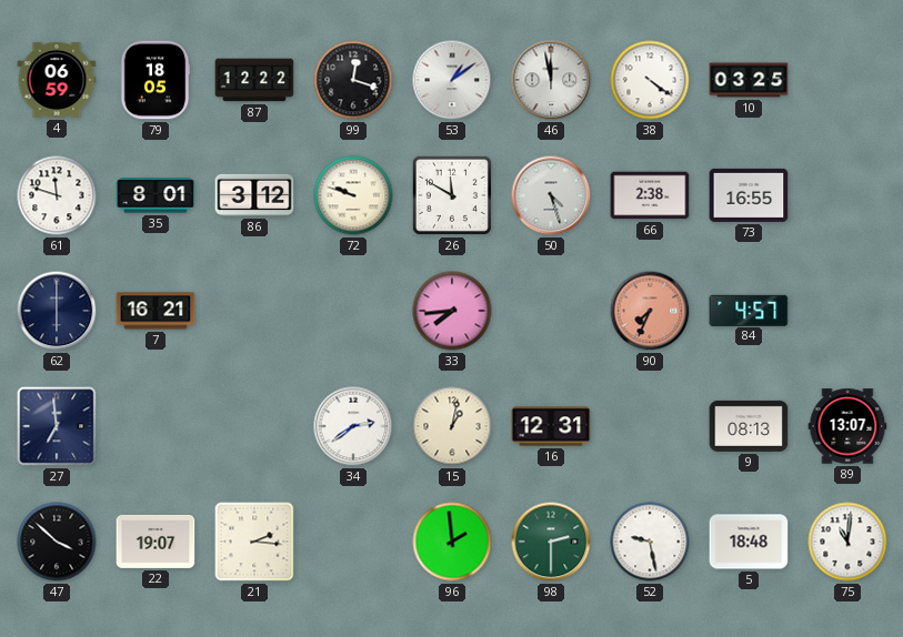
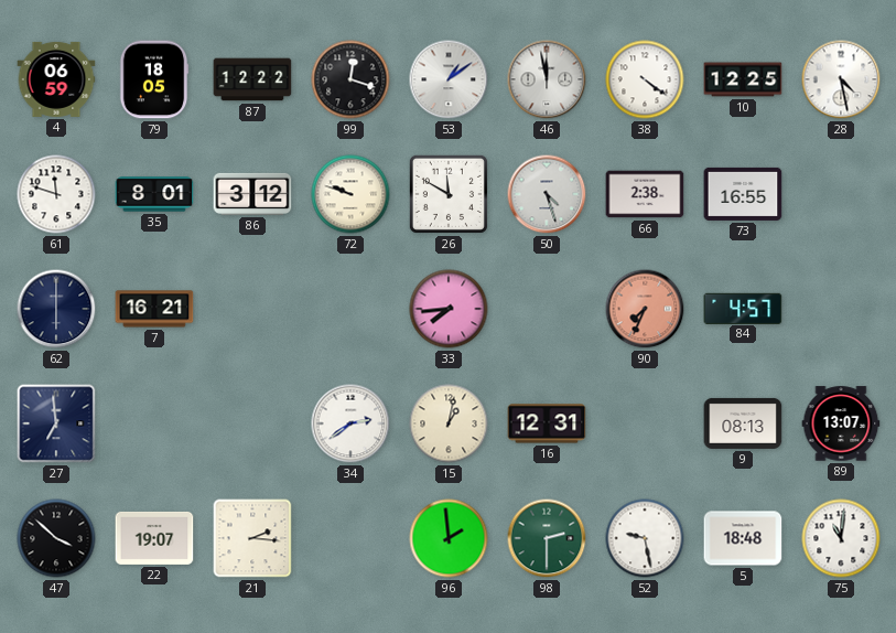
10: 03:25 -> 12:25 (743, 79)
28: none -> 4:28 (841, 79)
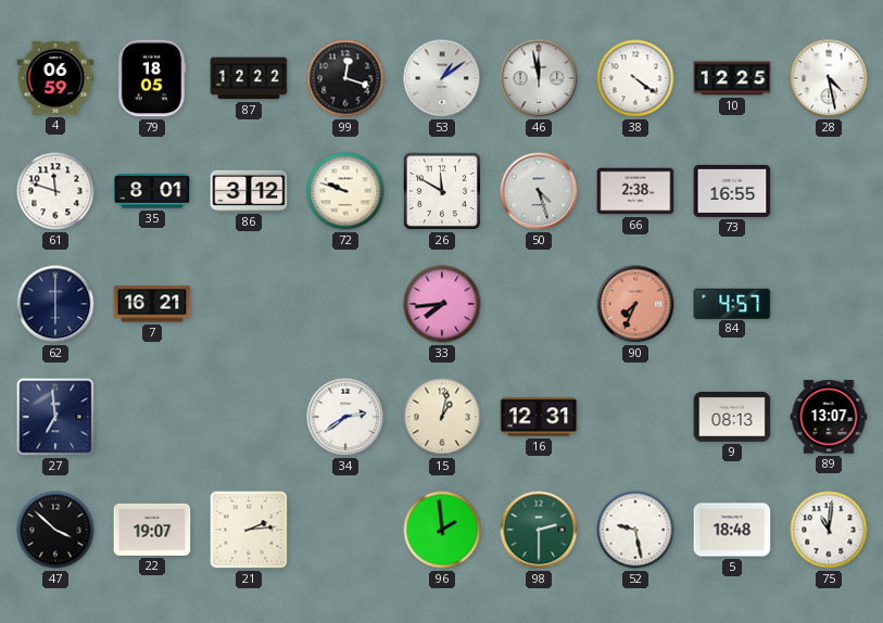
21: 2:16 -> 2:14 (249, 530)
